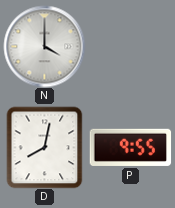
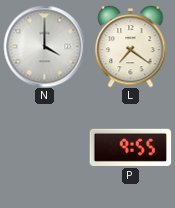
L: none -> 7:21 (131, 47)
D: 8:02 -> none (45, 147)
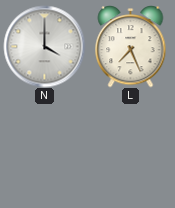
L: 7:21 -> 7:26 (131, 47)
P: 9:55 -> none (130, 147)
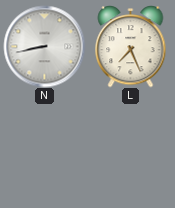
N: 4:00 -> 8:43 (44, 46)
